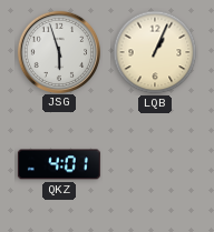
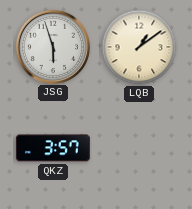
LQB: 1:04 -> 1:09 (139, 47)
QKZ: 4:01 -> 3:57 (53, 148)
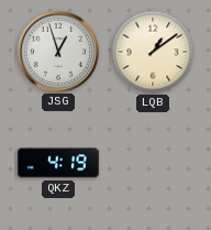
JSG: 5:57 -> 12:57 (57, 51)
QKZ: 3:57 -> 4:19 (58, 163)
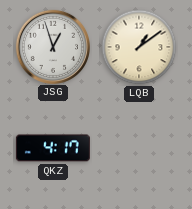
QKZ: 4:19 -> 4:17 (53, 148)
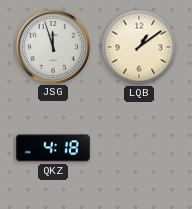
JSG: 12:57 -> 11:57 (52, 46)
QKZ: 4:17 -> 4:18 (53, 148)
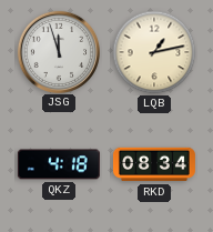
LQB: 1:09 -> 1:13 (154, 52)
RKD: none -> 08:34 (154, 164)
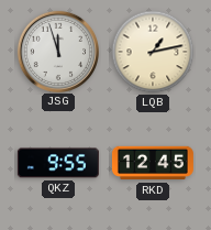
QKZ: 4:18 -> 9:55 (58, 163)
RKD: 08:34 -> 12:45 (153, 163)
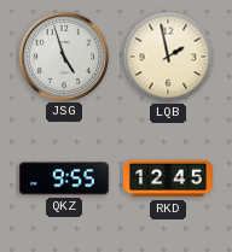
JSG: 11:57 -> 4:57 (63, 55)
LQB: 1:13 -> 1:58 (168, 57)
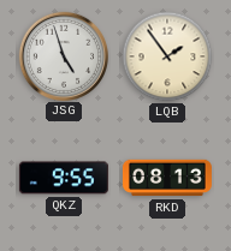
LQB: 1:58 -> 1:54 (167, 56)
RKD: 12:45 -> 08:13 (167, 178)
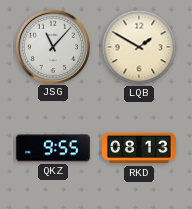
JSG: 4:57 -> 11:07 (52, 46)
LQB: 1:54 -> 1:50 (139, 47)
